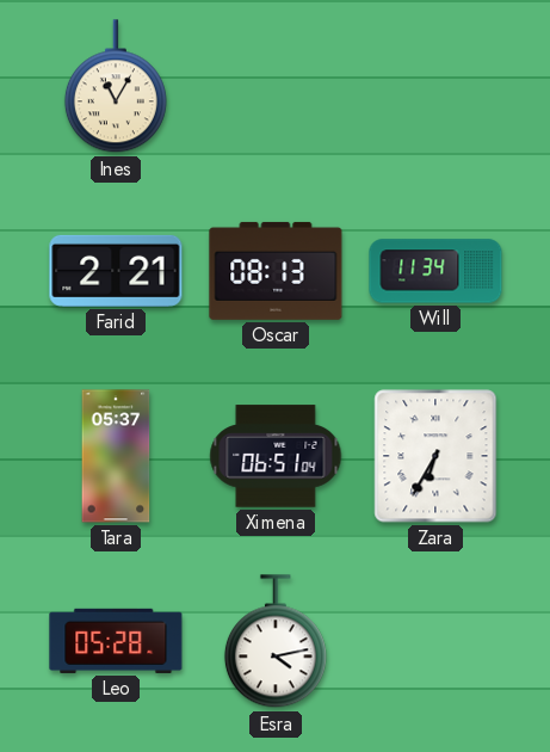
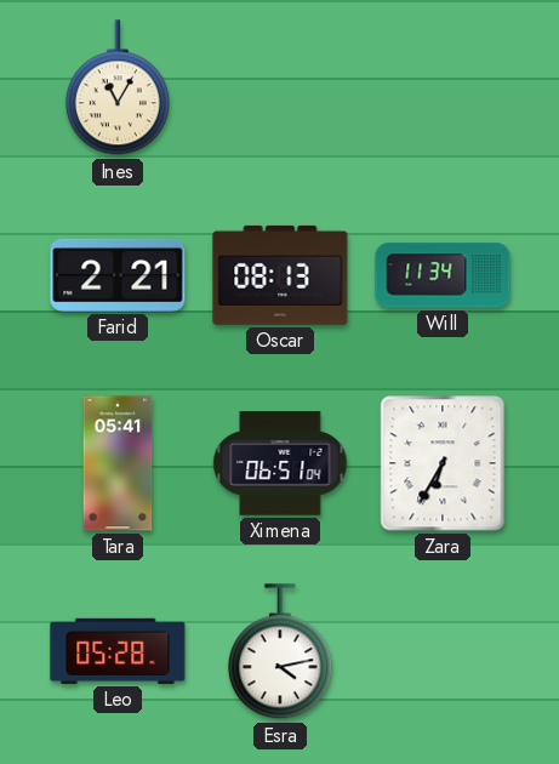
Tara: 05:37 -> 05:41 (118, 463)
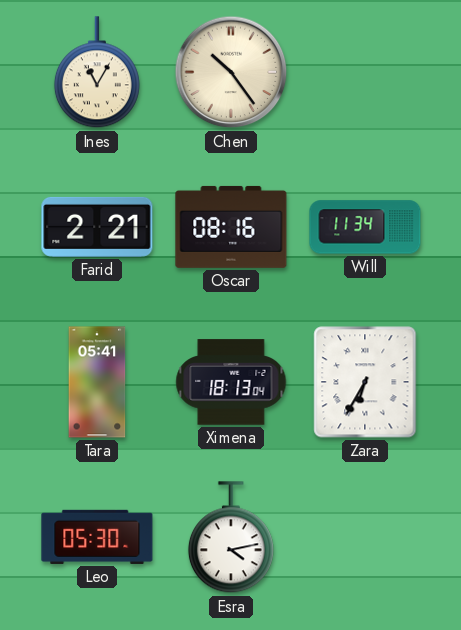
Chen: none -> 10:24 (231, 72)
Oscar: 08:13 -> 08:16 (231, 227)
Ximena: 06:51 -> 18:13 (231, 382)
Leo: 05:28 -> 05:30 (97, 537)
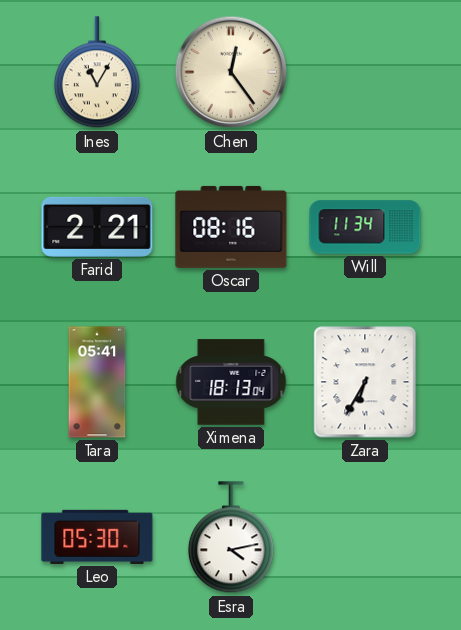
Chen: 10:24 -> 12:24 (231, 72)
